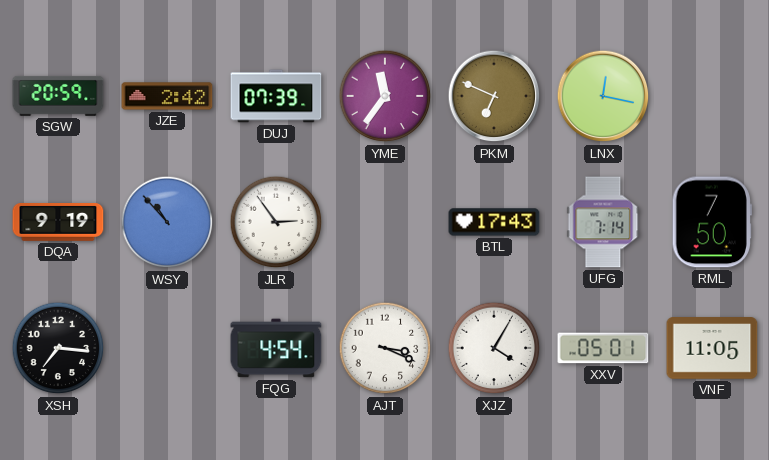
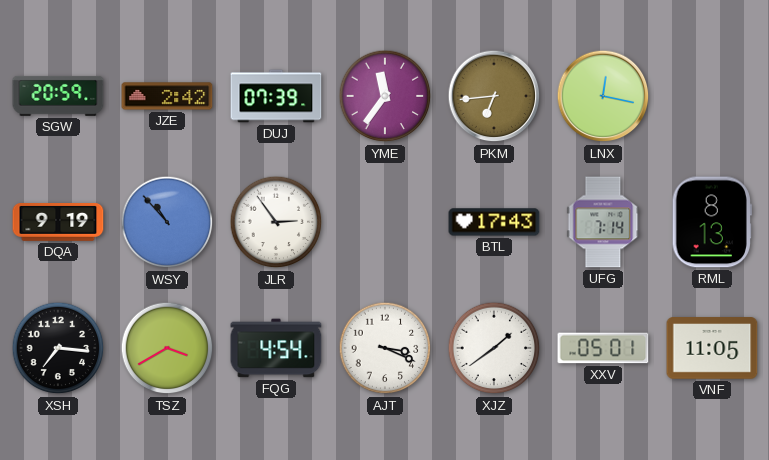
PKM: 6:49 -> 6:44 (494, 96)
RML: 7:50 -> 8:13 (712, 222)
TSZ: none -> 3:40 (167, 348)
XJZ: 4:05 -> 1:39 (494, 348)
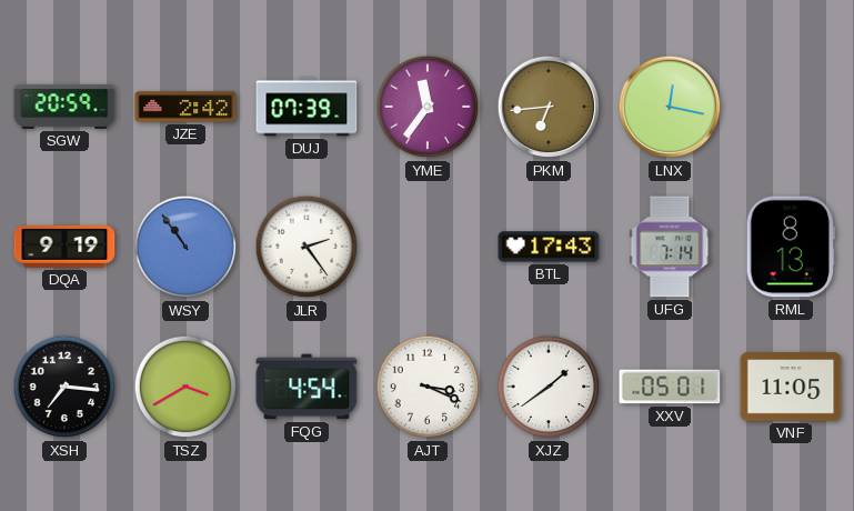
WSY: 10:53 -> 10:54 (185, 247)
JLR: 2:54 -> 2:24 (307, 247)
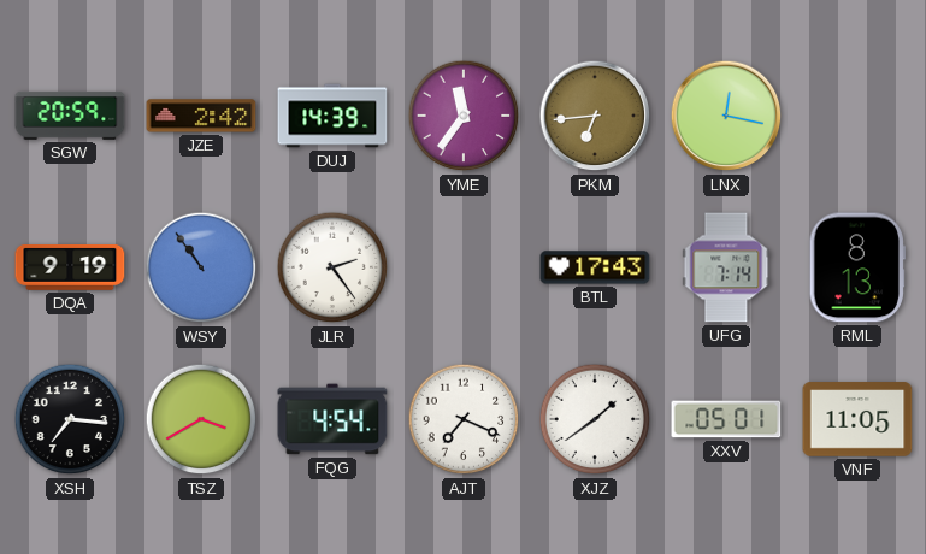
DUJ: 07:39 -> 14:39 (332, 116)
AJT: 3:19 -> 7:19 (464, 419)
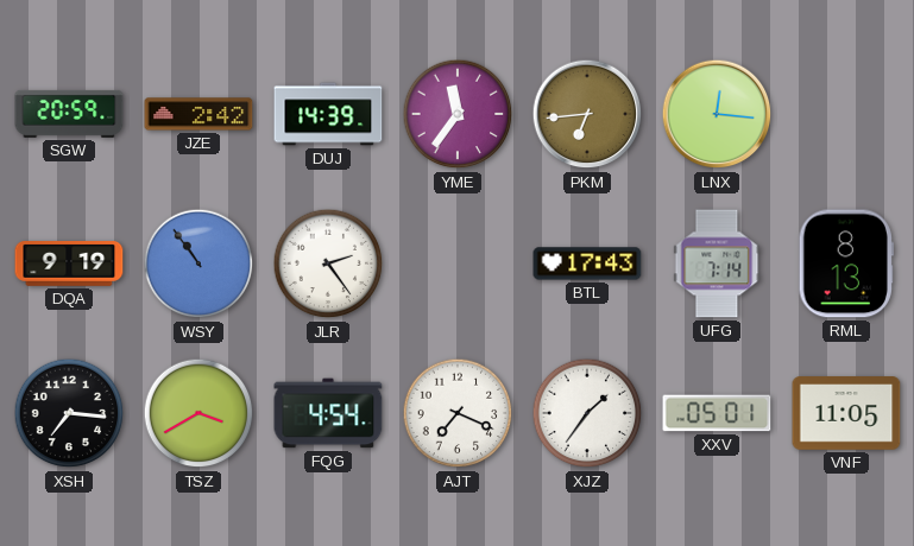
LNX: 12:17 -> 12:16 (717, 114)
XJZ: 1:39 -> 1:36 (587, 413)
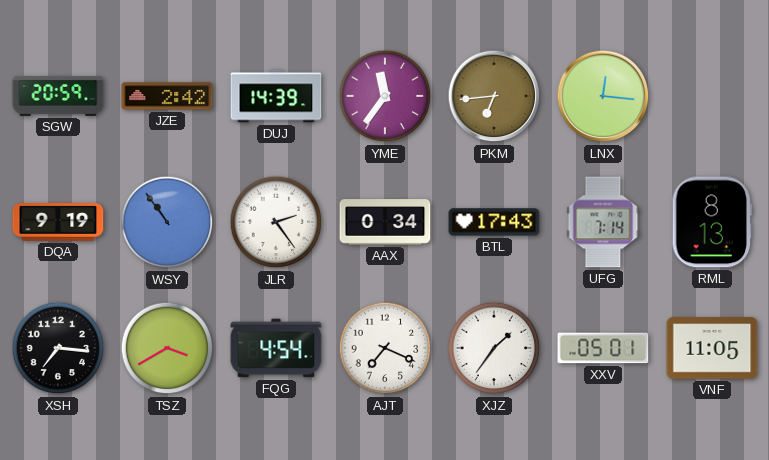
AAX: none -> 0:34 (385, 222)
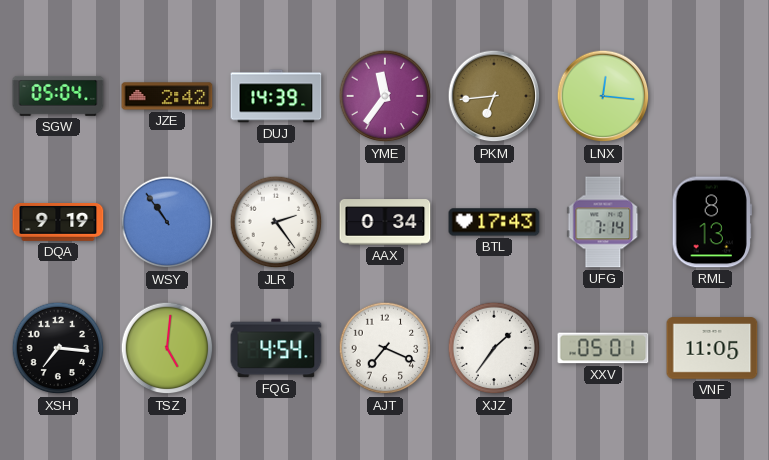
SGW: 20:59 -> 05:04 (58, 96)
TSZ: 3:40 -> 5:01 (167, 348)
